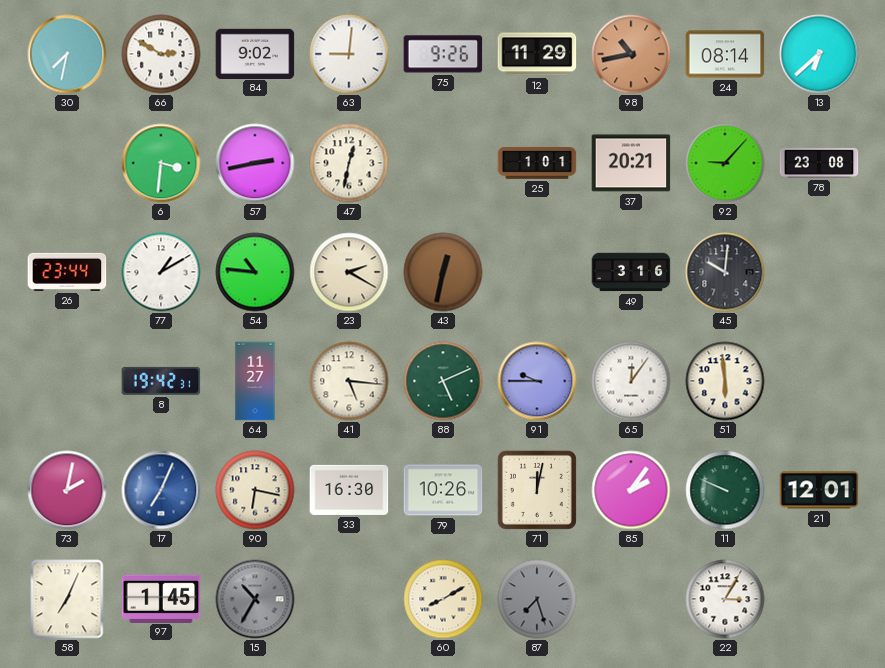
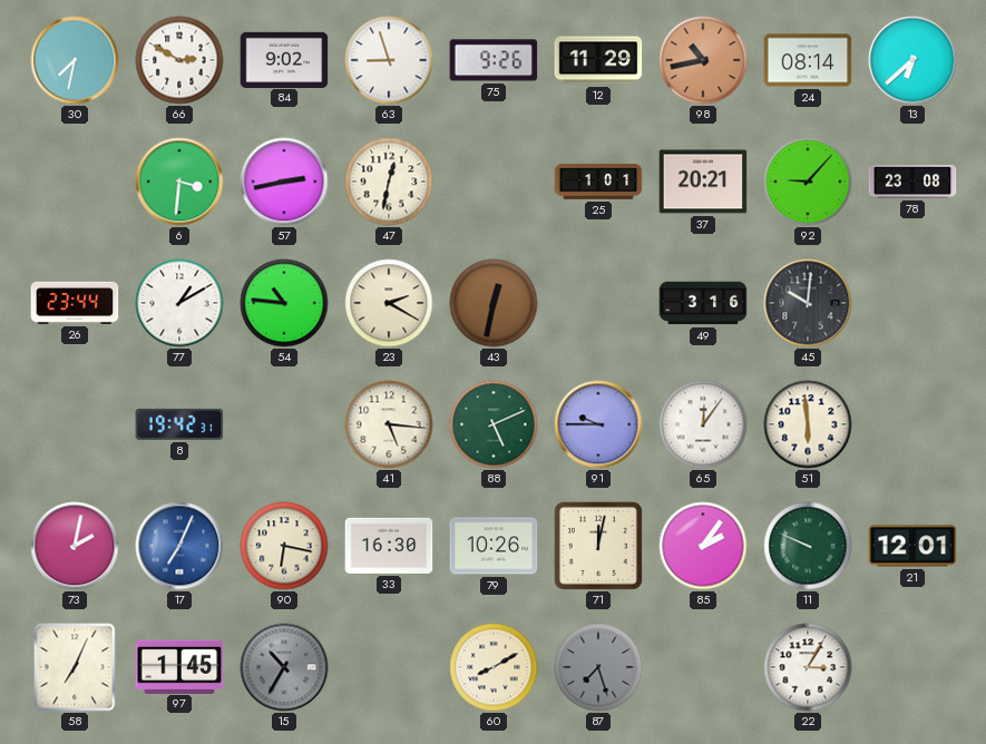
63: 9:01 -> 8:57 (389, 60)
64: 11:27 -> none (255, 381)
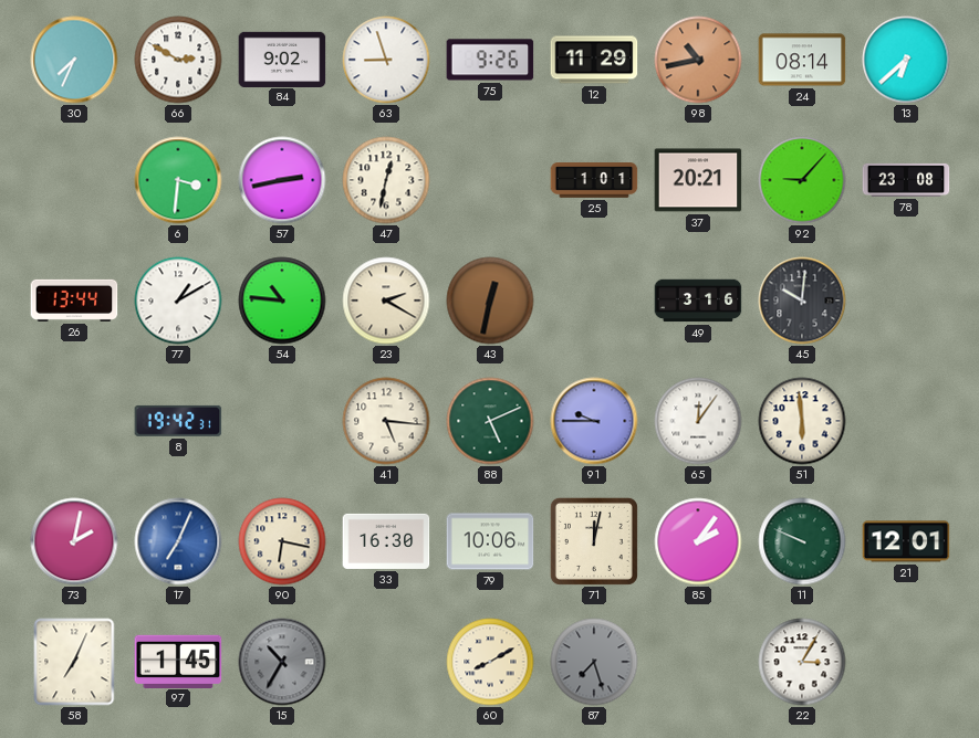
30: 7:32 -> 7:34 (74, 60)
26: 23:44 -> 13:44 (74, 301)
79: 10:26 -> 10:06 (490, 541)
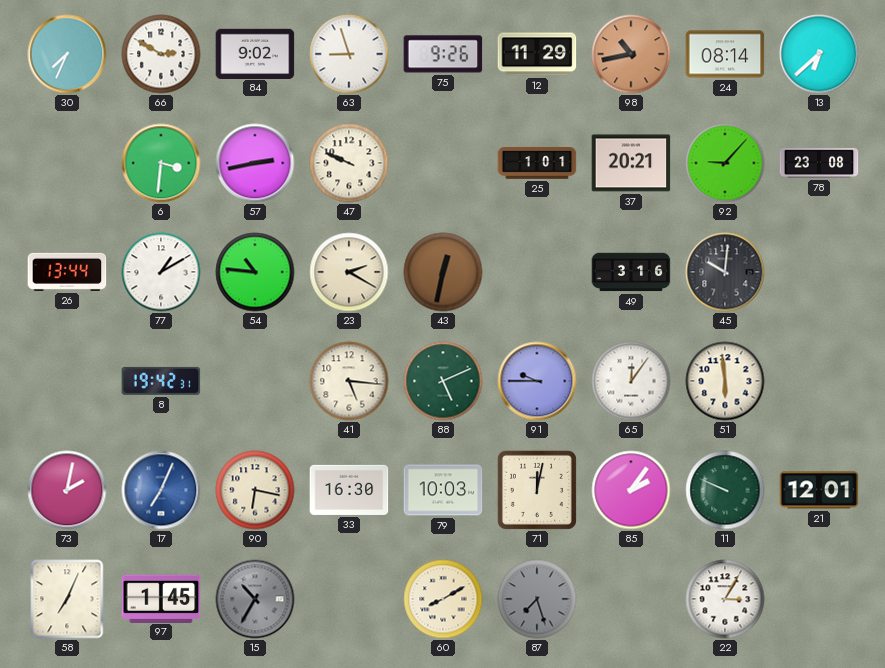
47: 12:32 -> 9:49 (349, 163)
79: 10:06 -> 10:03 (443, 490)
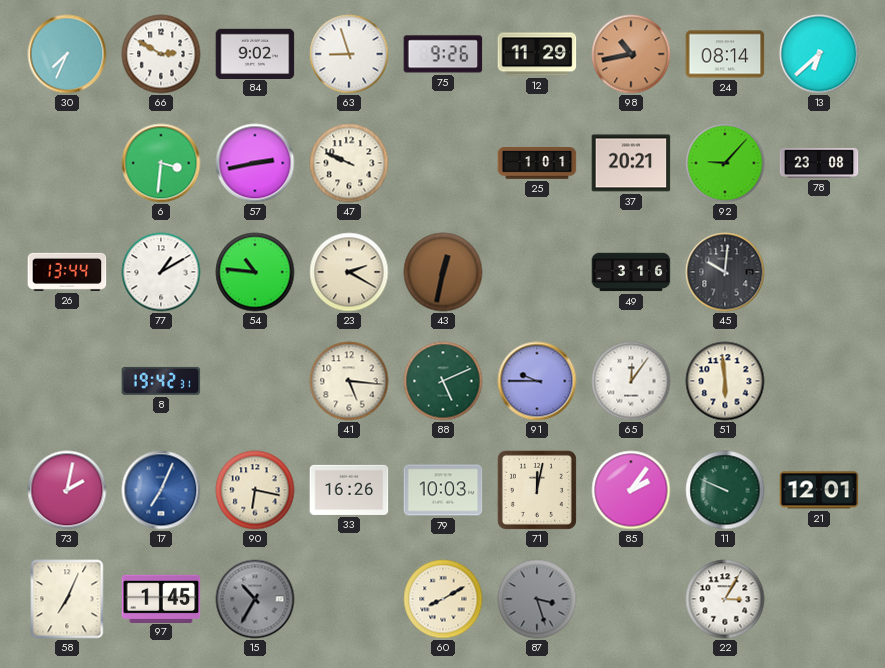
33: 16:30 -> 16:26 (349, 490)
87: 7:27 -> 3:27 (537, 599)
